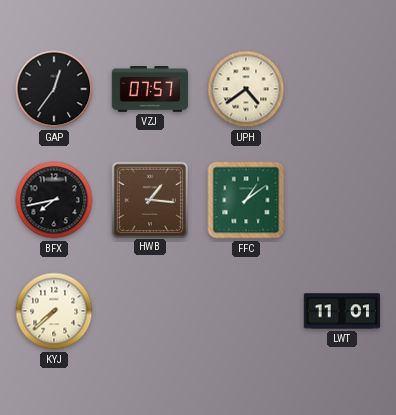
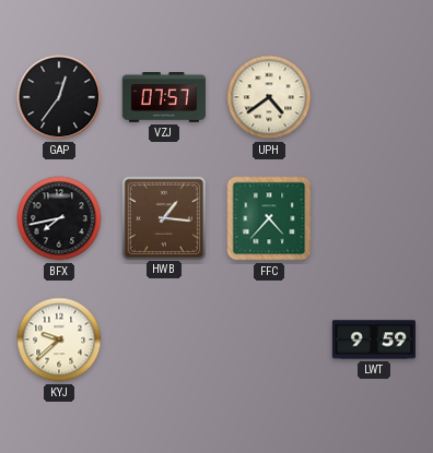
FFC: 1:09 -> 4:37 (269, 218)
KYJ: 7:38 -> 9:38 (59, 339)
LWT: 11:01 -> 9:59 (374, 339)
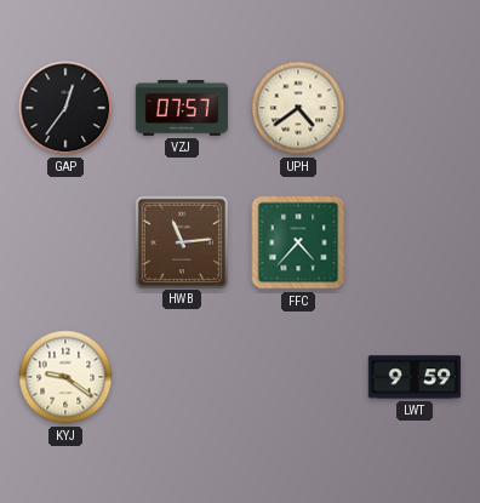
BFX: 7:43 -> none (59, 218)
HWB: 1:16 -> 11:14 (181, 241)
KYJ: 9:38 -> 9:21 (65, 377)
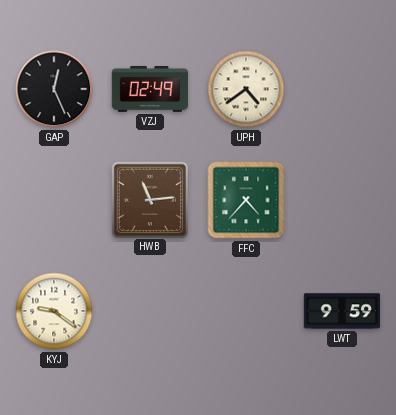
GAP: 12:36 -> 12:26 (54, 89)
VZJ: 07:57 -> 02:49 (150, 90)
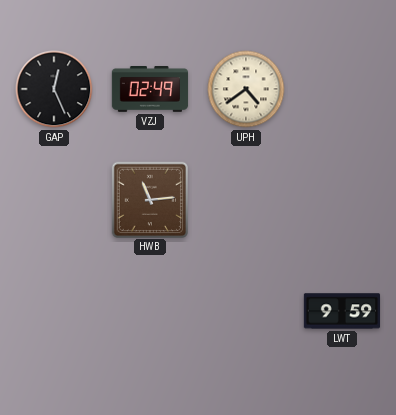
FFC: 4:37 -> none (246, 200)
KYJ: 9:21 -> none (54, 311)
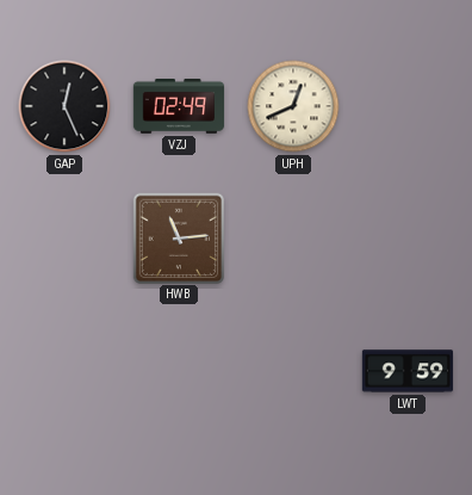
UPH: 4:39 -> 12:41 (293, 106)
